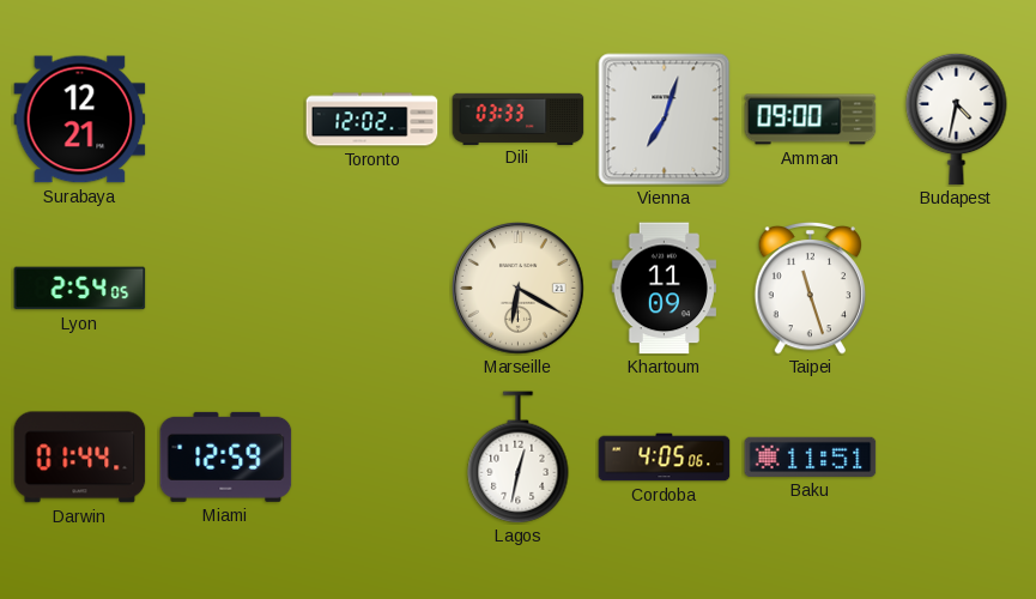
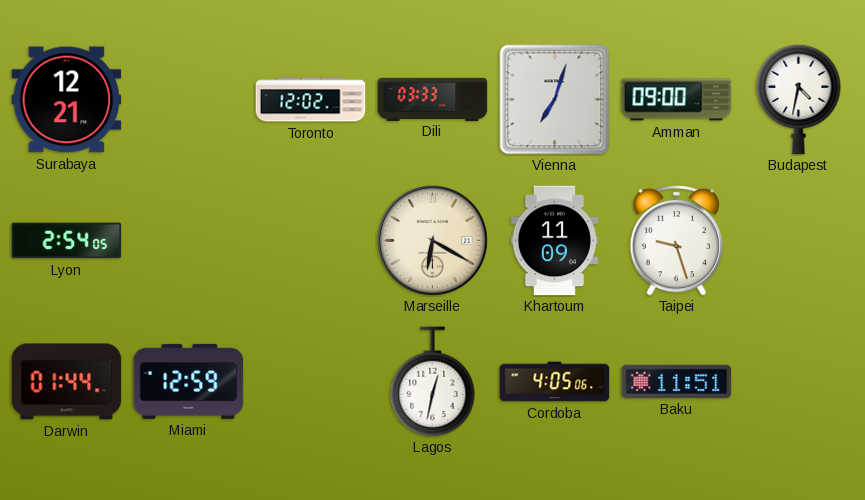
Taipei: 11:27 -> 9:27 (677, 240)
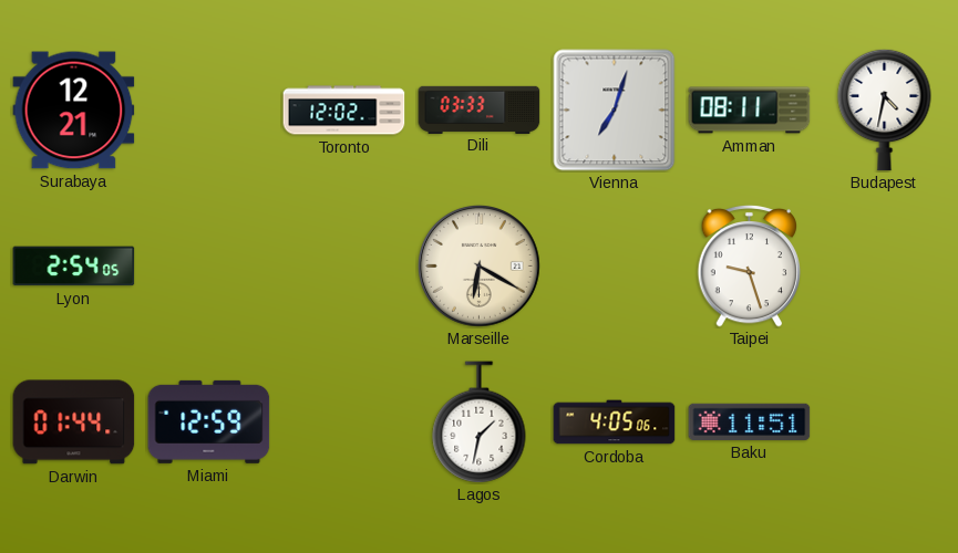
Amman: 09:00 -> 08:11 (750, 111)
Khartoum: 11:09 -> none (554, 241)
Lagos: 12:32 -> 1:32 (480, 422)
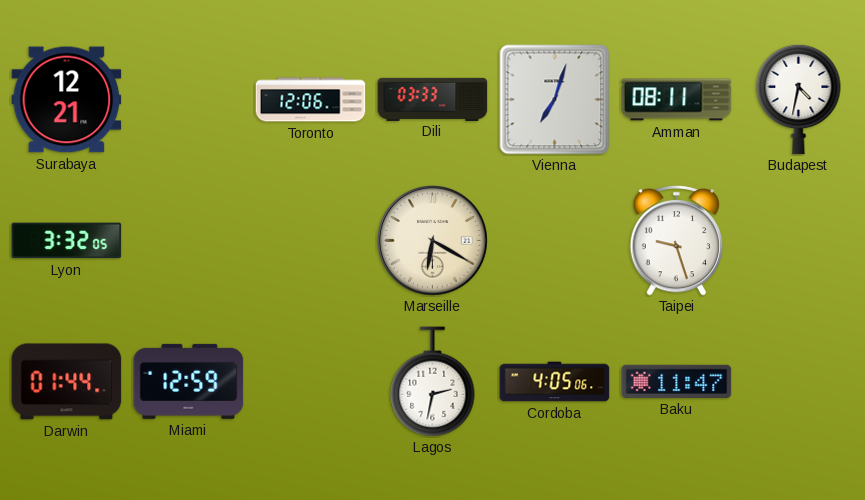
Toronto: 12:02 -> 12:06 (311, 100)
Lyon: 2:54 -> 3:32 (67, 241)
Lagos: 1:32 -> 2:32 (433, 382)
Baku: 11:51 -> 11:47 (677, 381)
